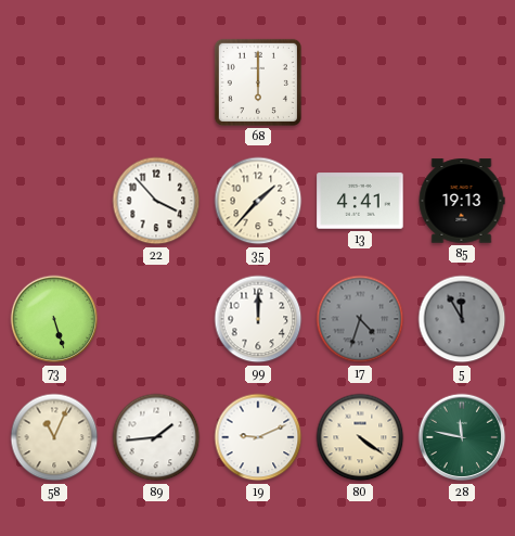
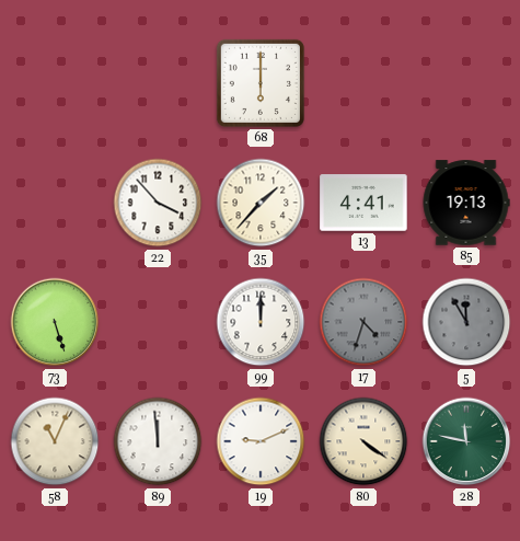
89: 1:44 -> 11:59 (158, 441)
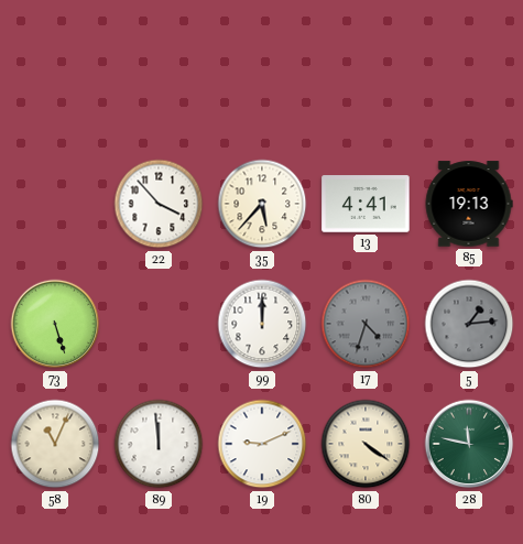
68: 6:00 -> none (261, 83)
35: 1:37 -> 5:37 (262, 204)
5: 11:55 -> 1:14 (469, 324)
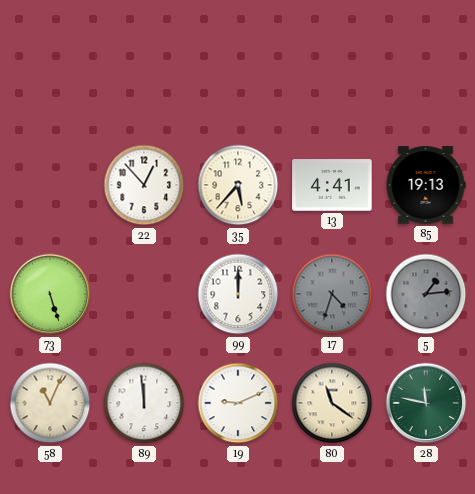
22: 3:53 -> 12:53 (144, 185)
80: 4:21 -> 11:21 (332, 403)
